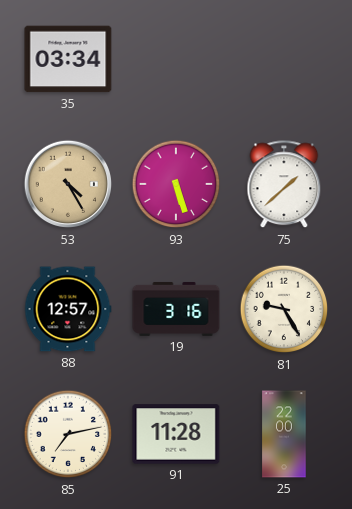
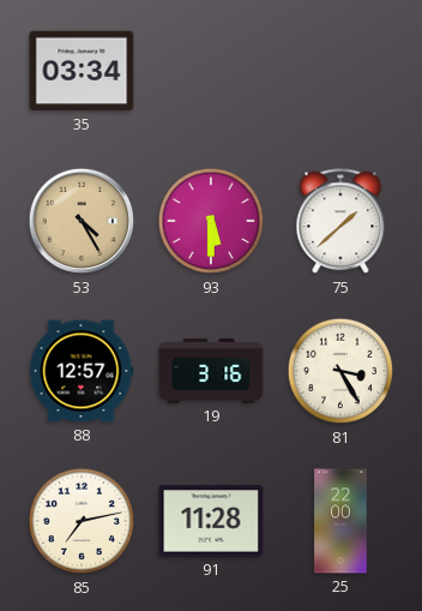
93: 5:27 -> 5:30 (211, 221)
81: 9:25 -> 3:25 (340, 371)
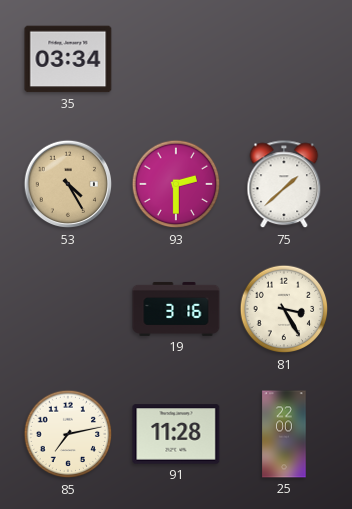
93: 5:30 -> 2:30 (176, 184)
88: 12:57 -> none (82, 371)
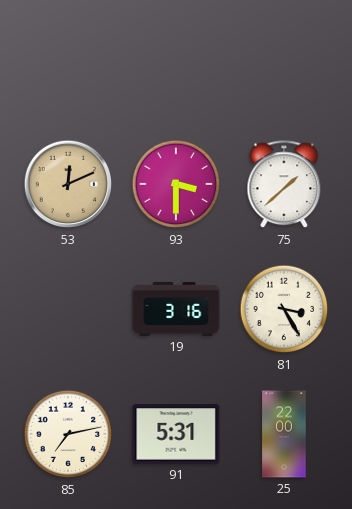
35: 03:34 -> none (68, 59)
53: 4:25 -> 12:11 (68, 184)
93: 2:30 -> 3:30 (176, 184)
91: 11:28 -> 5:31 (176, 434)
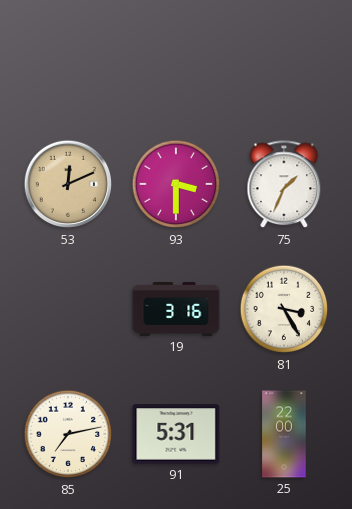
75: 1:38 -> 1:34 (284, 185)
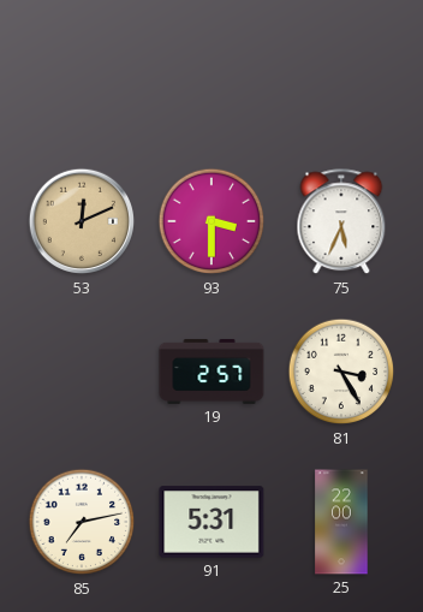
75: 1:34 -> 5:34 (341, 222)
19: 3:16 -> 2:57 (211, 372)
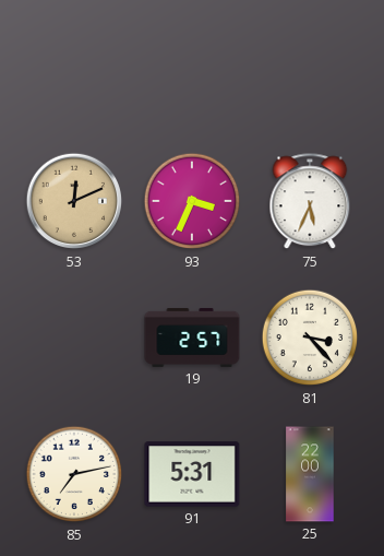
93: 3:30 -> 3:34 (192, 201)
81: 3:25 -> 3:23 (310, 338)
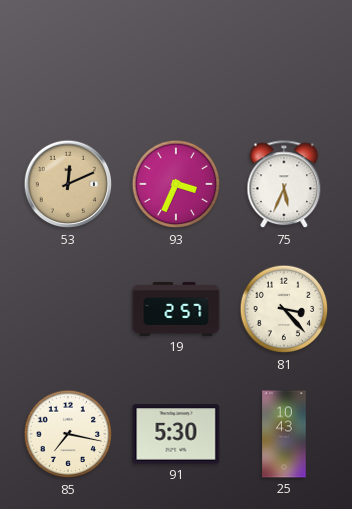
85: 7:13 -> 7:17 (68, 434)
91: 5:31 -> 5:30 (176, 434)
25: 22:00 -> 10:43 (284, 434)
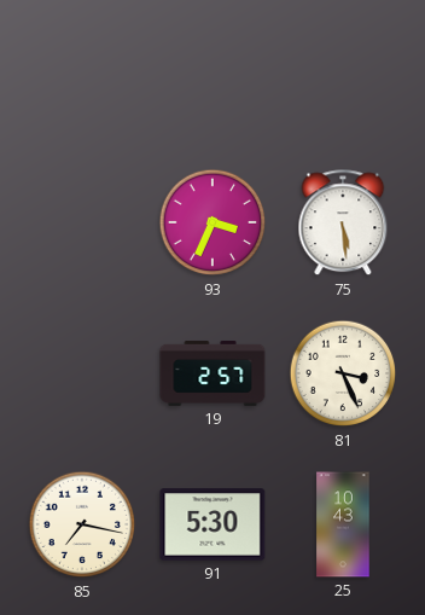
53: 12:11 -> none (68, 184)
75: 5:34 -> 5:29 (343, 224)
81: 3:23 -> 3:26 (343, 373)
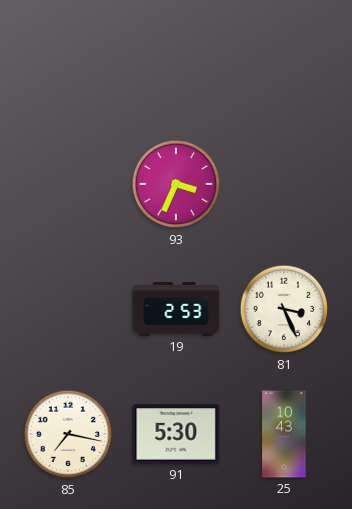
75: 5:29 -> none (343, 224)
19: 2:57 -> 2:53 (176, 309)
